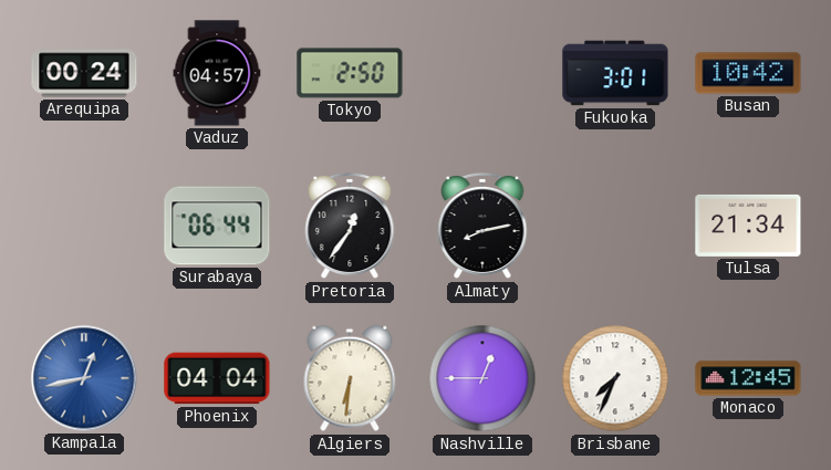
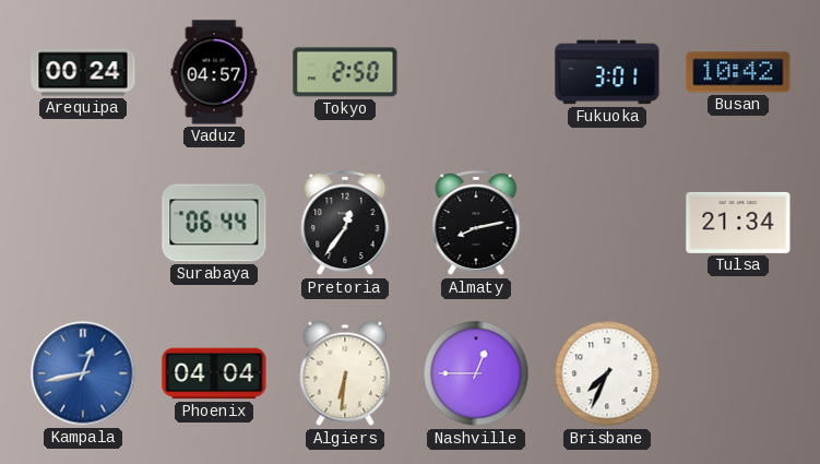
Monaco: 12:45 -> none (748, 378)
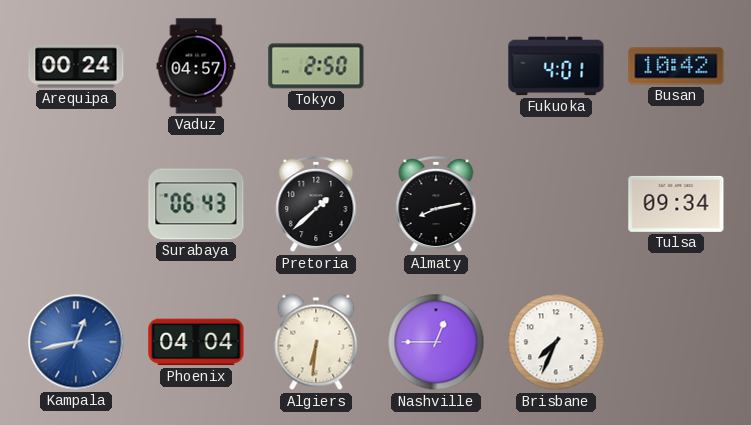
Fukuoka: 3:01 -> 4:01 (556, 66)
Surabaya: 06:44 -> 06:43 (196, 204)
Pretoria: 12:36 -> 1:38 (316, 204)
Tulsa: 21:34 -> 09:34 (676, 204)
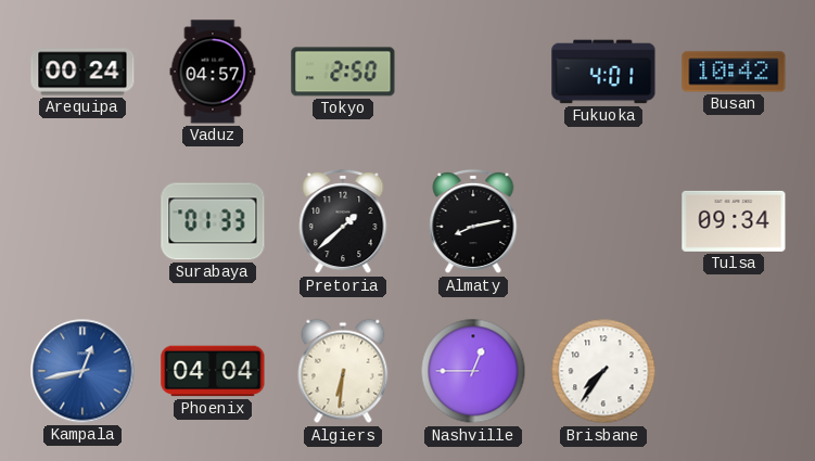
Surabaya: 06:43 -> 01:33 (213, 221)
Brisbane: 7:34 -> 7:36 (603, 371)
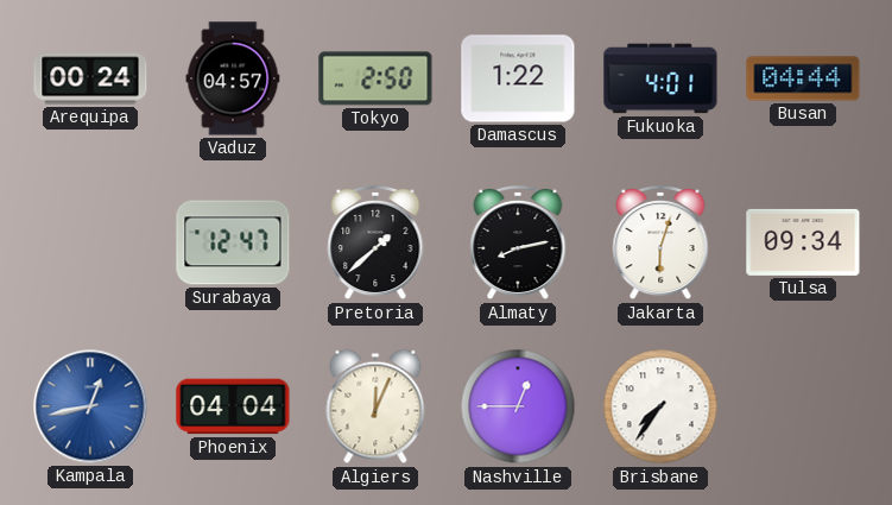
Damascus: none -> 1:22 (518, 78)
Busan: 10:42 -> 04:44 (803, 78)
Surabaya: 01:33 -> 12:47 (233, 242)
Jakarta: none -> 6:03 (660, 242)
Algiers: 6:31 -> 12:04 (375, 406)
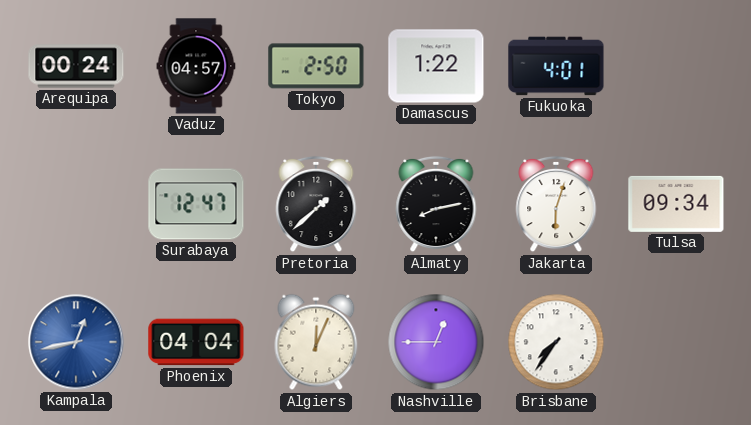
Busan: 04:44 -> none (803, 78)
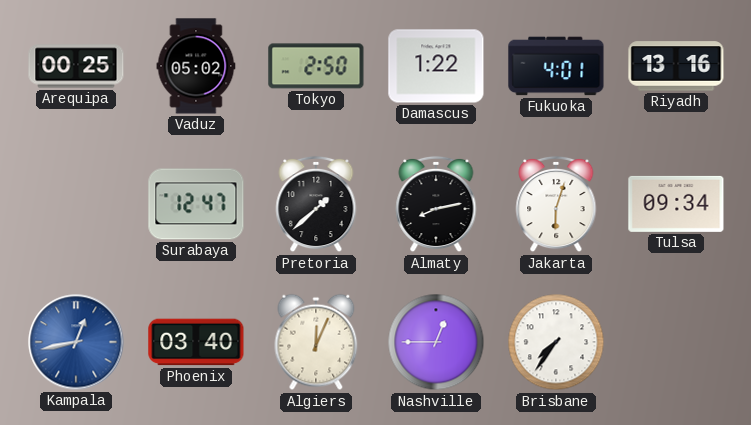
Arequipa: 00:24 -> 00:25 (76, 66)
Vaduz: 04:57 -> 05:02 (196, 66)
Riyadh: none -> 13:16 (676, 66)
Phoenix: 04:04 -> 03:40 (196, 342)
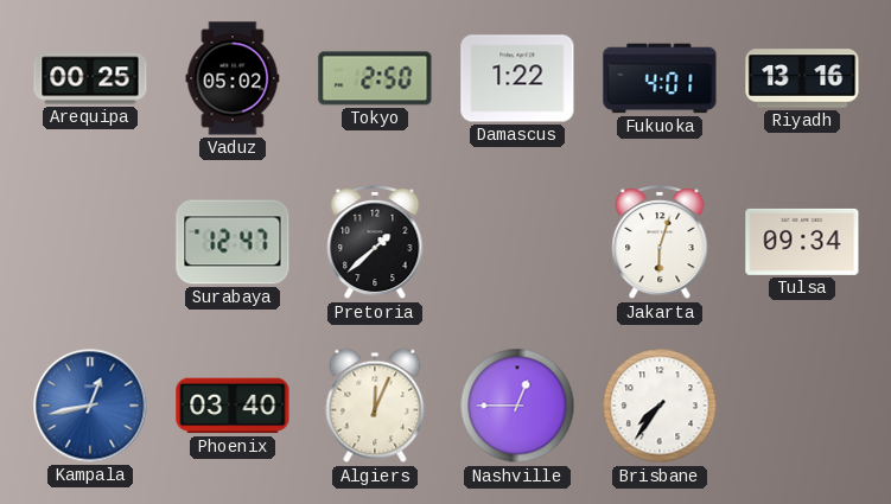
Almaty: 8:13 -> none (436, 204)
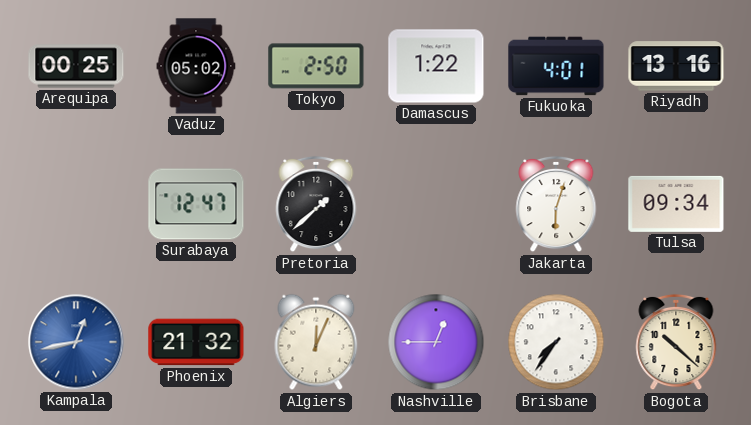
Phoenix: 03:40 -> 21:32 (196, 342)
Bogota: none -> 10:22 (676, 342)
